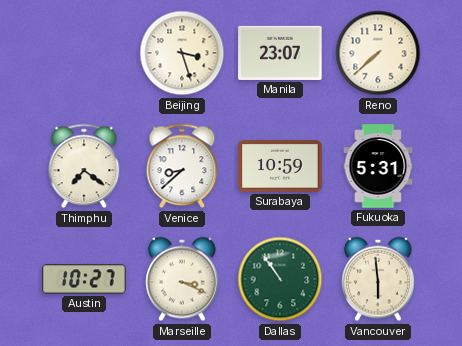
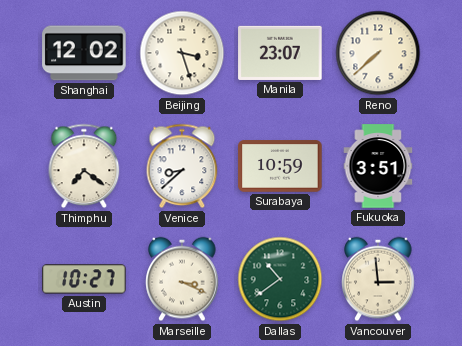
Shanghai: none -> 12:02 (84, 53)
Fukuoka: 5:31 -> 3:51 (378, 166)
Dallas: 10:54 -> 10:39 (280, 279)
Vancouver: 5:59 -> 2:59 (378, 279)
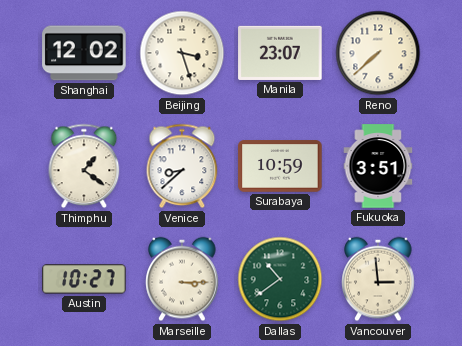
Thimphu: 7:21 -> 1:21 (84, 166)
Marseille: 3:19 -> 3:15 (182, 279)
